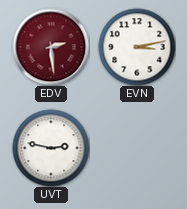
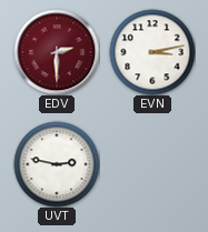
EDV: 2:29 -> 2:30 (57, 52)
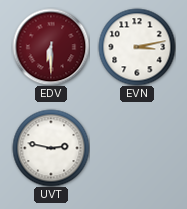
EDV: 2:30 -> 6:30 (51, 47)
